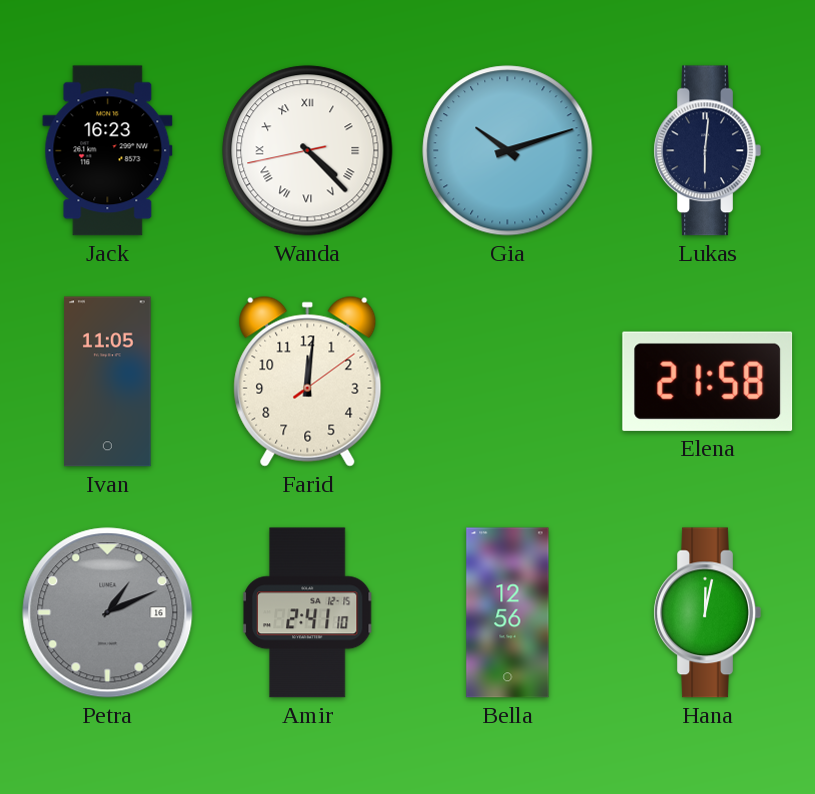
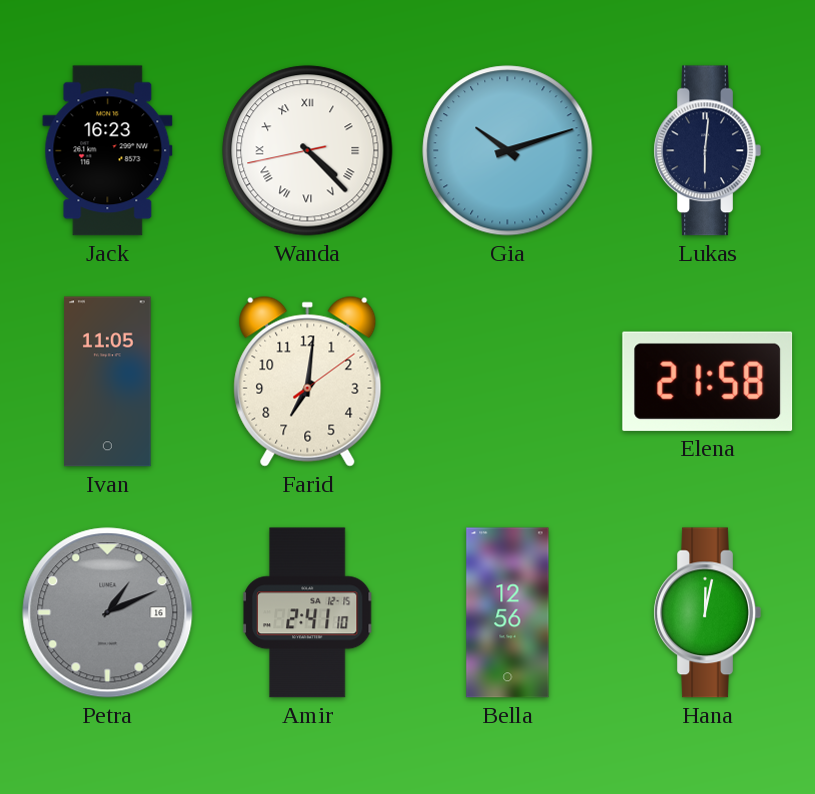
Farid: 12:01 -> 7:01 (308, 381)
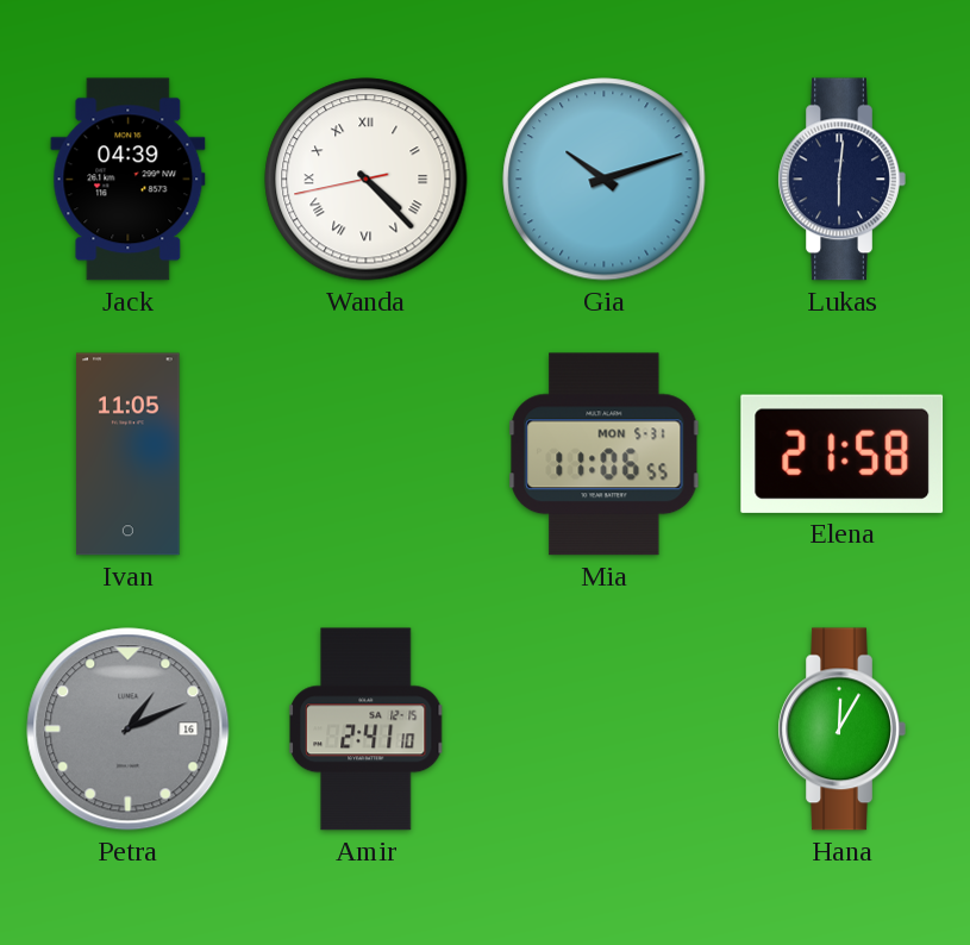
Jack: 16:23 -> 04:39 (129, 180)
Farid: 7:01 -> none (308, 381)
Mia: none -> 11:06 (605, 455)
Bella: 12:56 -> none (508, 613)
Hana: 12:02 -> 12:05 (841, 730)
